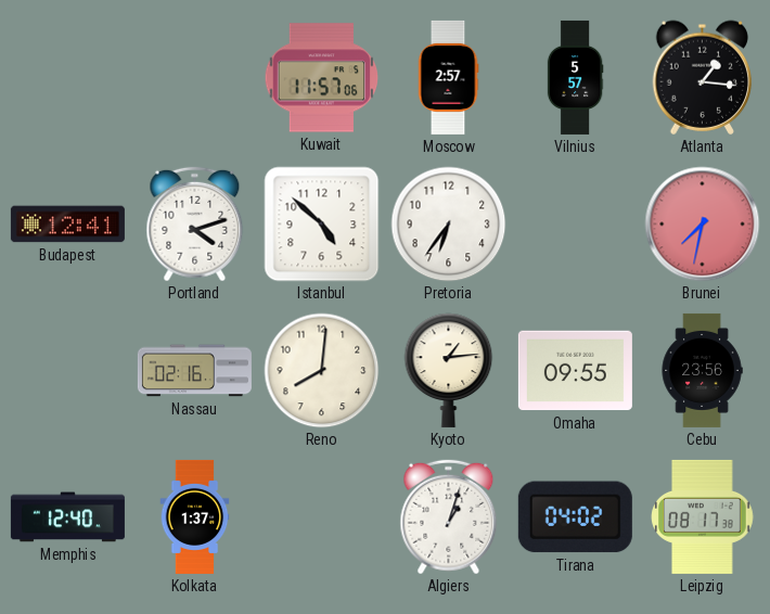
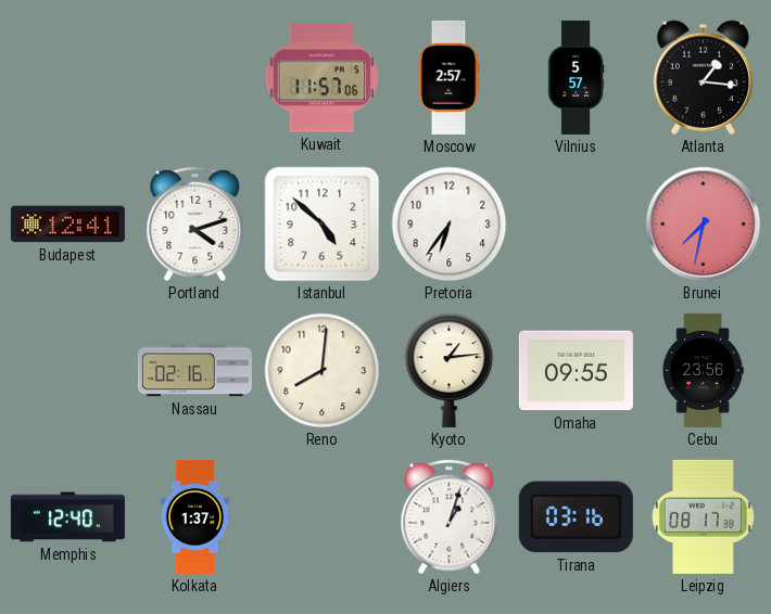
Tirana: 04:02 -> 03:16 (576, 517)
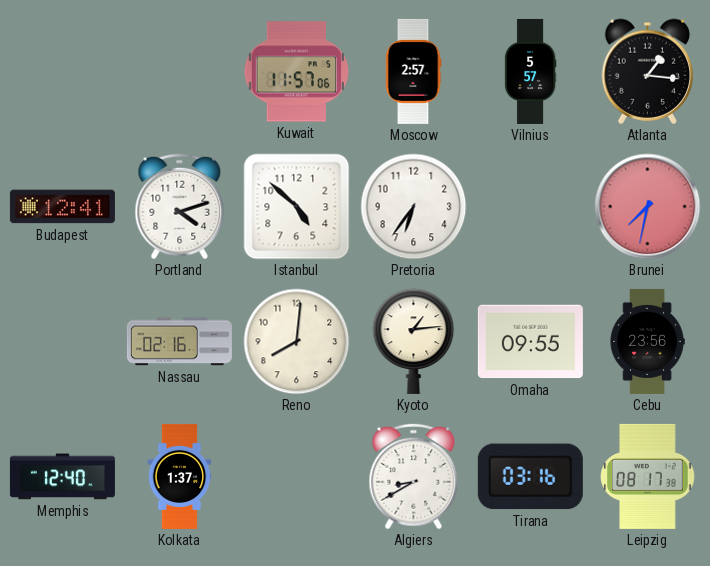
Algiers: 1:03 -> 8:40 (414, 477)
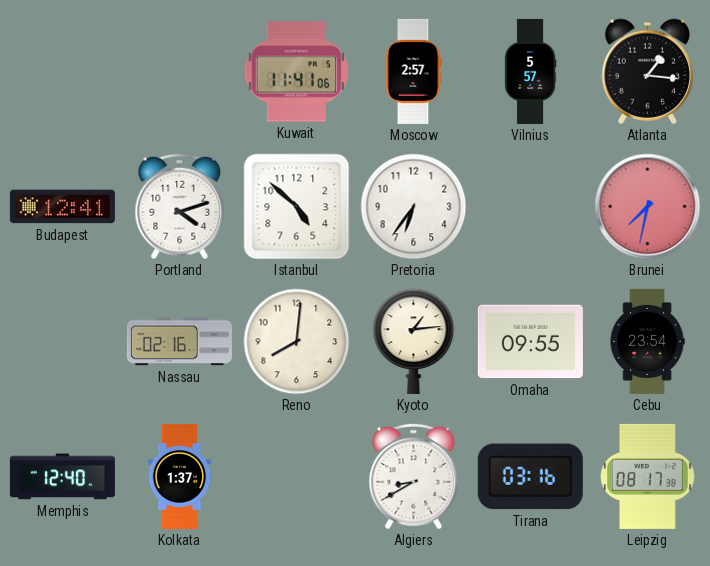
Kuwait: 11:57 -> 11:41 (297, 72)
Cebu: 23:56 -> 23:54 (647, 341)
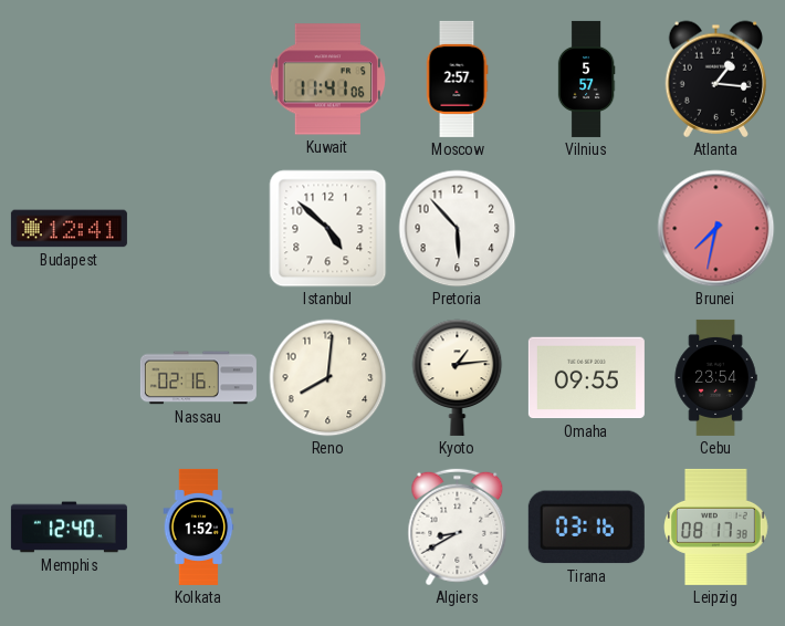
Portland: 4:12 -> none (180, 207)
Pretoria: 6:36 -> 5:53 (458, 229)
Kolkata: 1:37 -> 1:52 (199, 526)
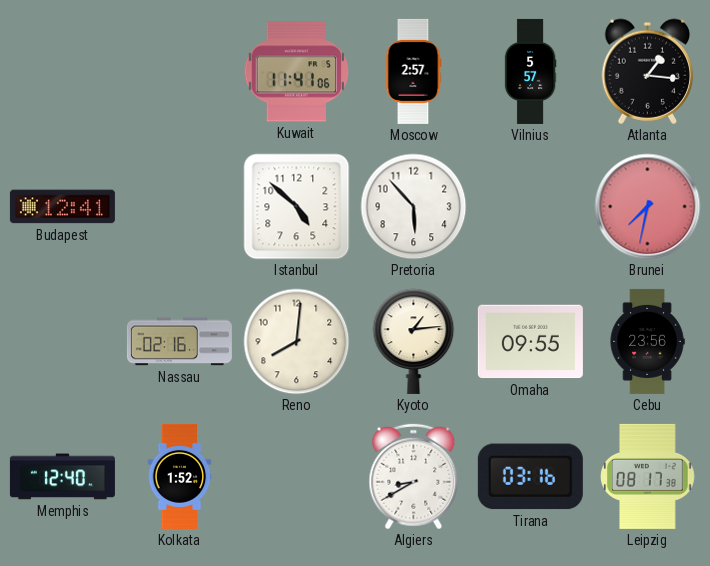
Cebu: 23:54 -> 23:56 (647, 341)
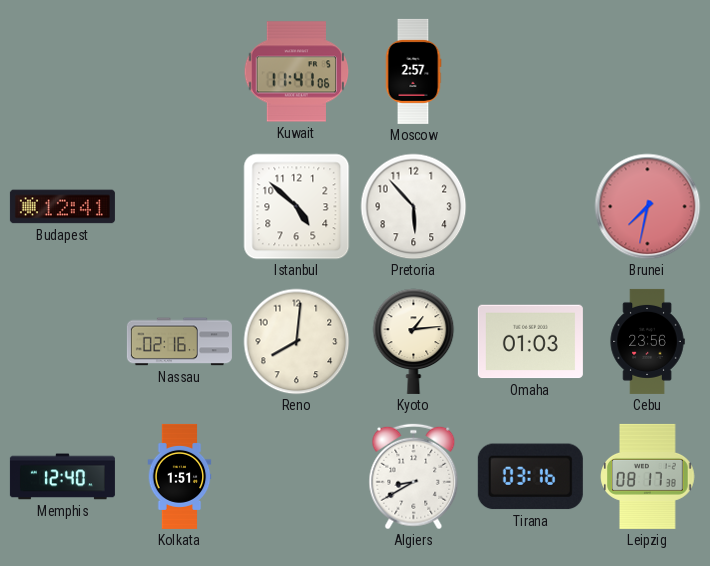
Vilnius: 5:57 -> none (530, 71)
Atlanta: 1:16 -> none (648, 71)
Omaha: 09:55 -> 01:03 (530, 342)
Kolkata: 1:52 -> 1:51 (180, 476)
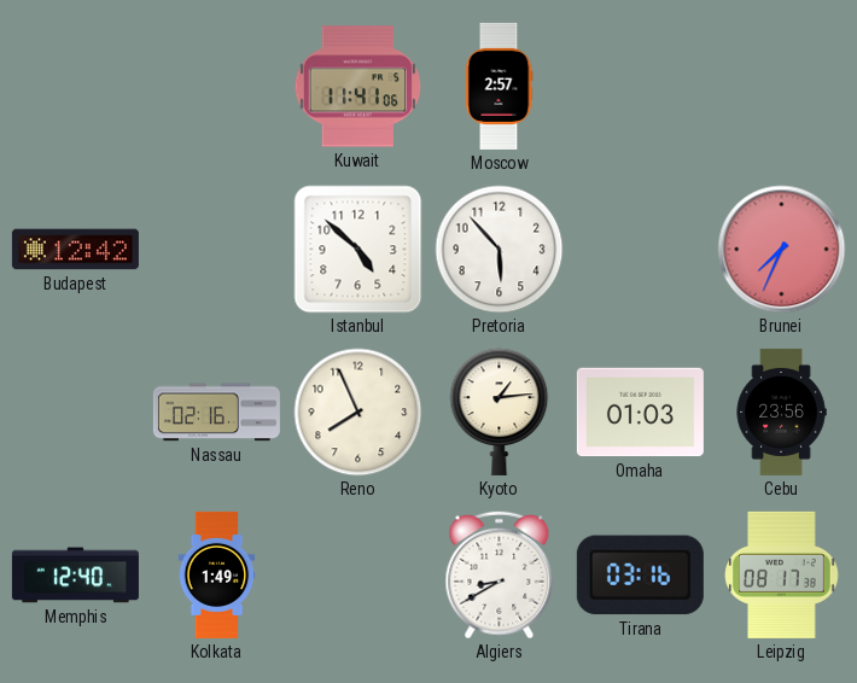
Budapest: 12:41 -> 12:42 (75, 250)
Brunei: 7:32 -> 7:34 (782, 250)
Reno: 8:01 -> 7:56 (358, 413)
Kolkata: 1:51 -> 1:49 (217, 574)
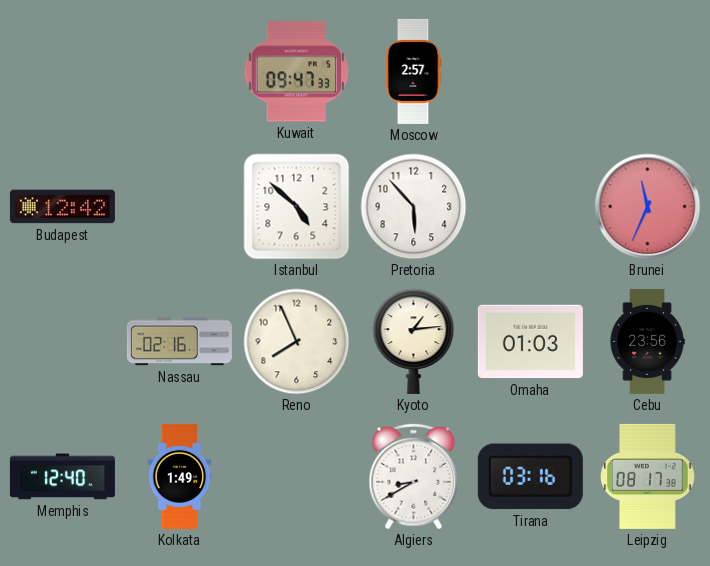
Kuwait: 11:41 -> 09:47 (297, 72)
Brunei: 7:34 -> 11:34 (648, 207)
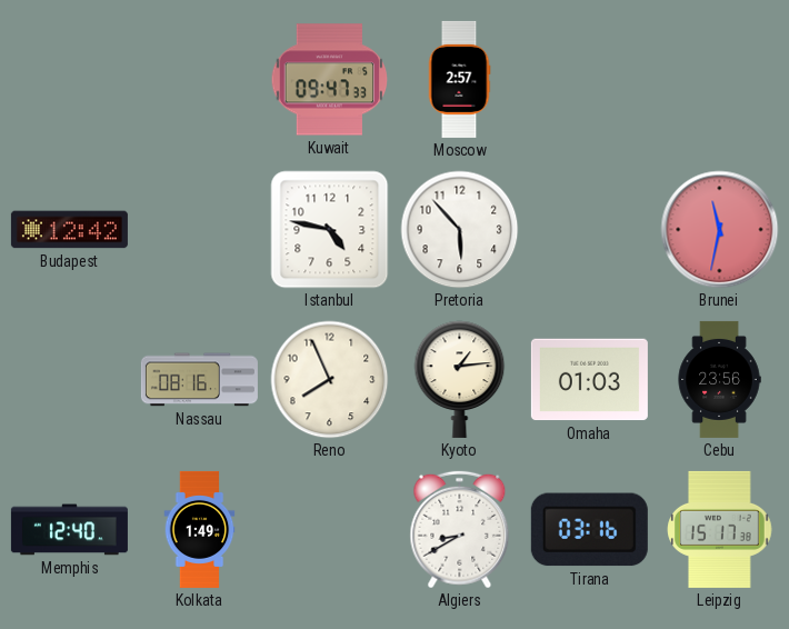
Istanbul: 4:52 -> 4:47 (330, 230)
Brunei: 11:34 -> 11:32 (720, 230)
Nassau: 02:16 -> 08:16 (199, 380)
Leipzig: 08:17 -> 15:17 (720, 529)
